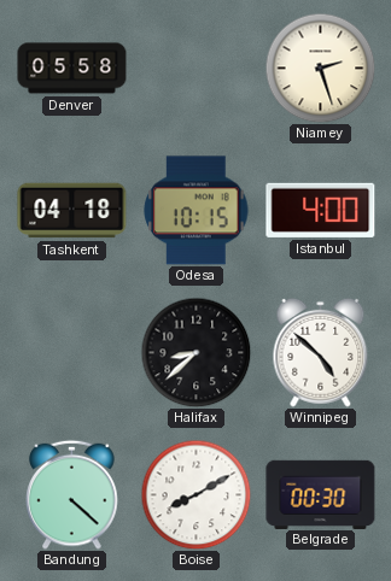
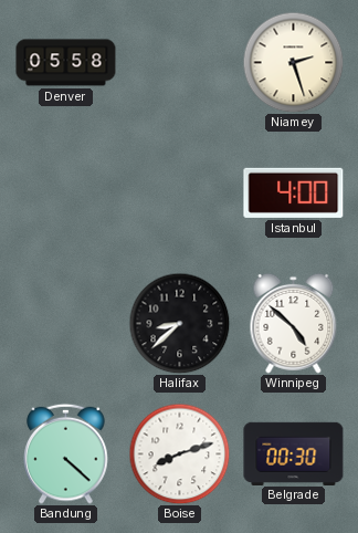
Tashkent: 04:18 -> none (72, 211)
Odesa: 10:15 -> none (197, 211)
Boise: 8:10 -> 8:12 (179, 453)
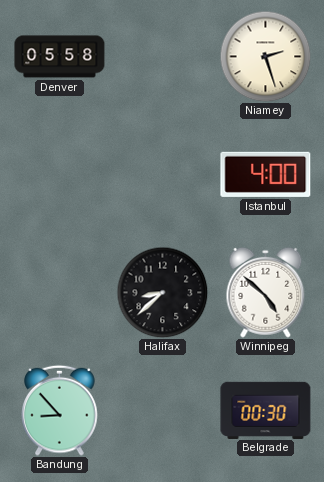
Bandung: 4:22 -> 8:53 (60, 410)
Boise: 8:12 -> none (179, 453)
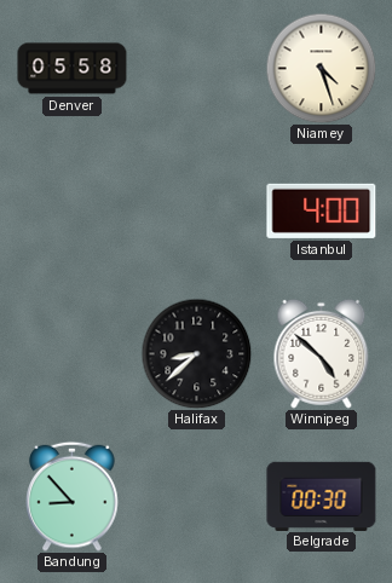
Niamey: 2:27 -> 4:27 (321, 68)
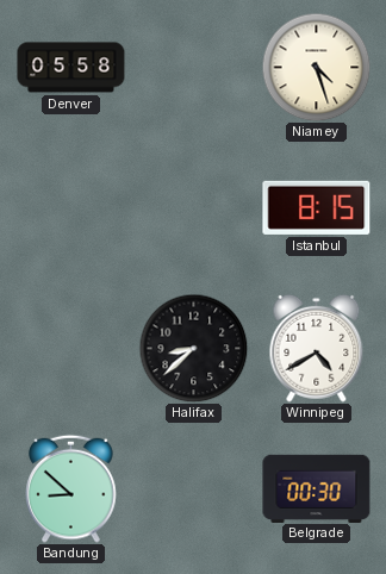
Istanbul: 4:00 -> 8:15 (317, 207)
Winnipeg: 4:52 -> 4:40 (317, 348)
Bandung: 8:53 -> 8:52 (71, 488)
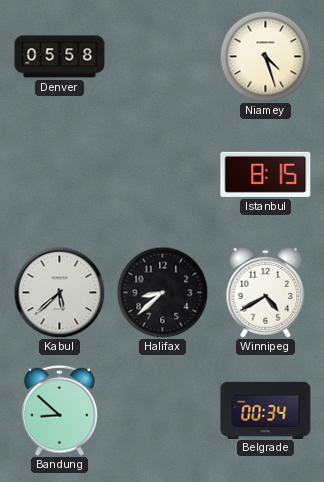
Kabul: none -> 5:38 (59, 292)
Belgrade: 00:30 -> 00:34 (266, 410)
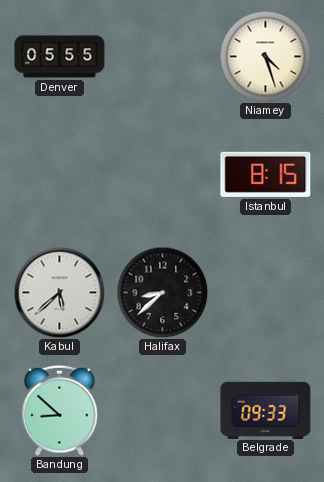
Denver: 05:58 -> 05:55 (60, 57)
Winnipeg: 4:40 -> none (266, 292)
Belgrade: 00:34 -> 09:33 (266, 410)
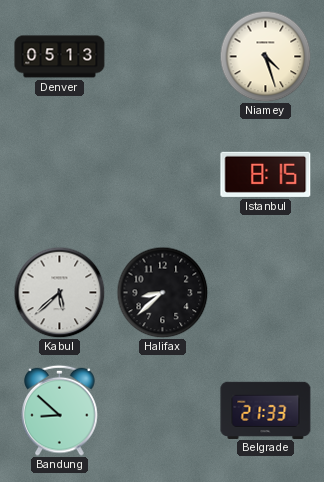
Denver: 05:55 -> 05:13 (60, 57)
Belgrade: 09:33 -> 21:33 (266, 410)
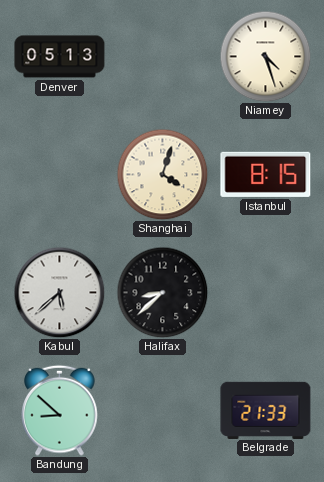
Shanghai: none -> 4:03 (162, 174)
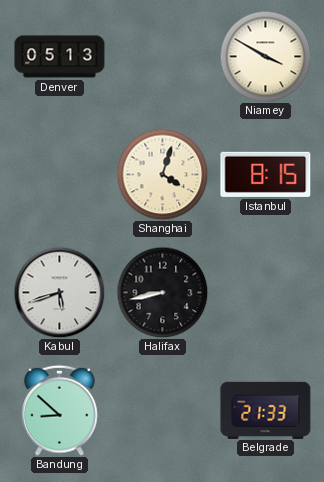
Niamey: 4:27 -> 3:50 (265, 56)
Kabul: 5:38 -> 5:42 (59, 292)
Halifax: 8:38 -> 8:43 (162, 292)
